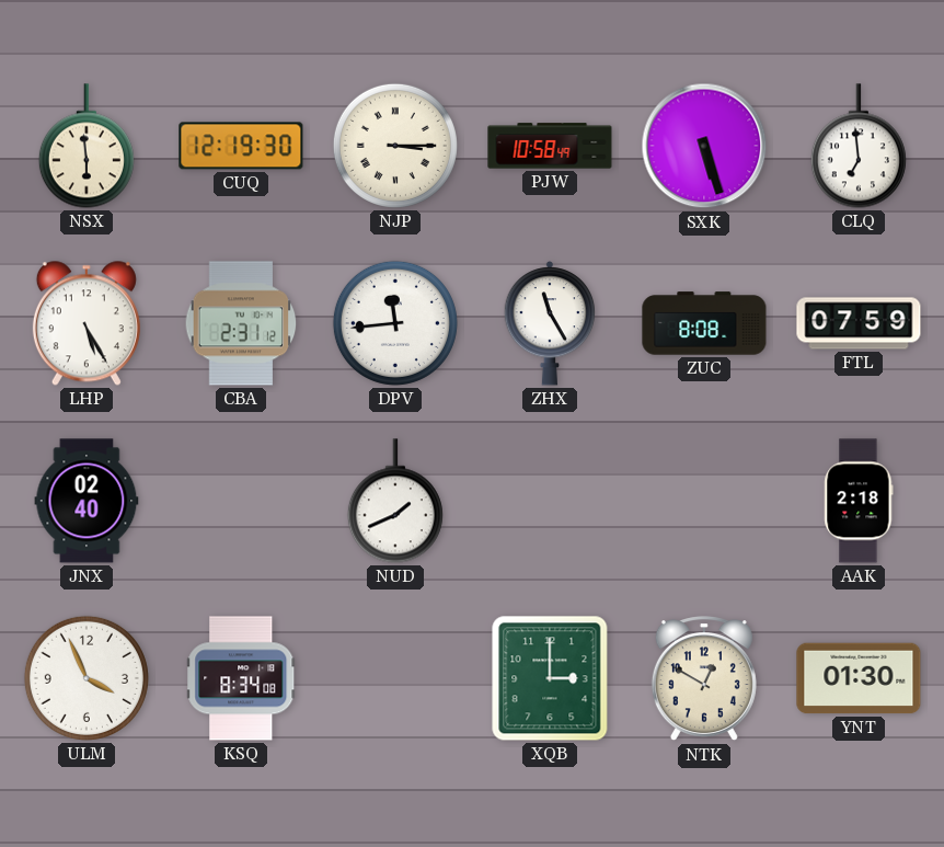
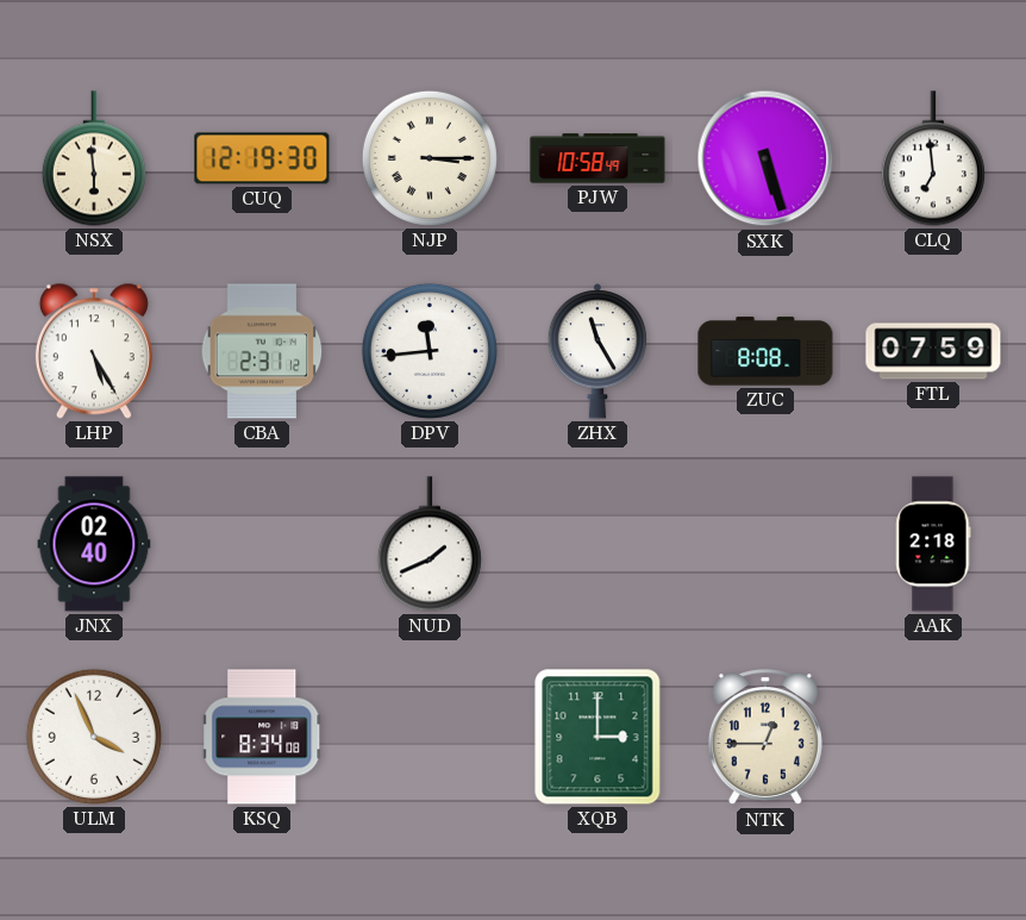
NTK: 12:50 -> 12:45 (765, 738)
YNT: 01:30 -> none (859, 678)
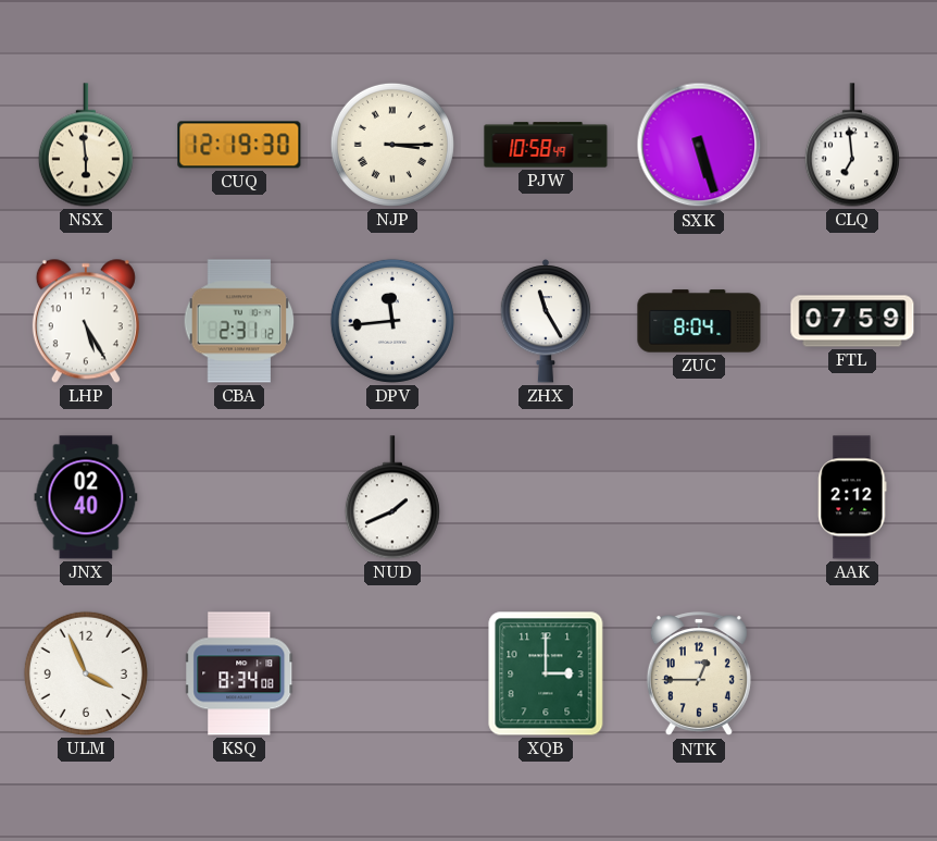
ZUC: 8:08 -> 8:04 (699, 321)
AAK: 2:18 -> 2:12 (852, 497)
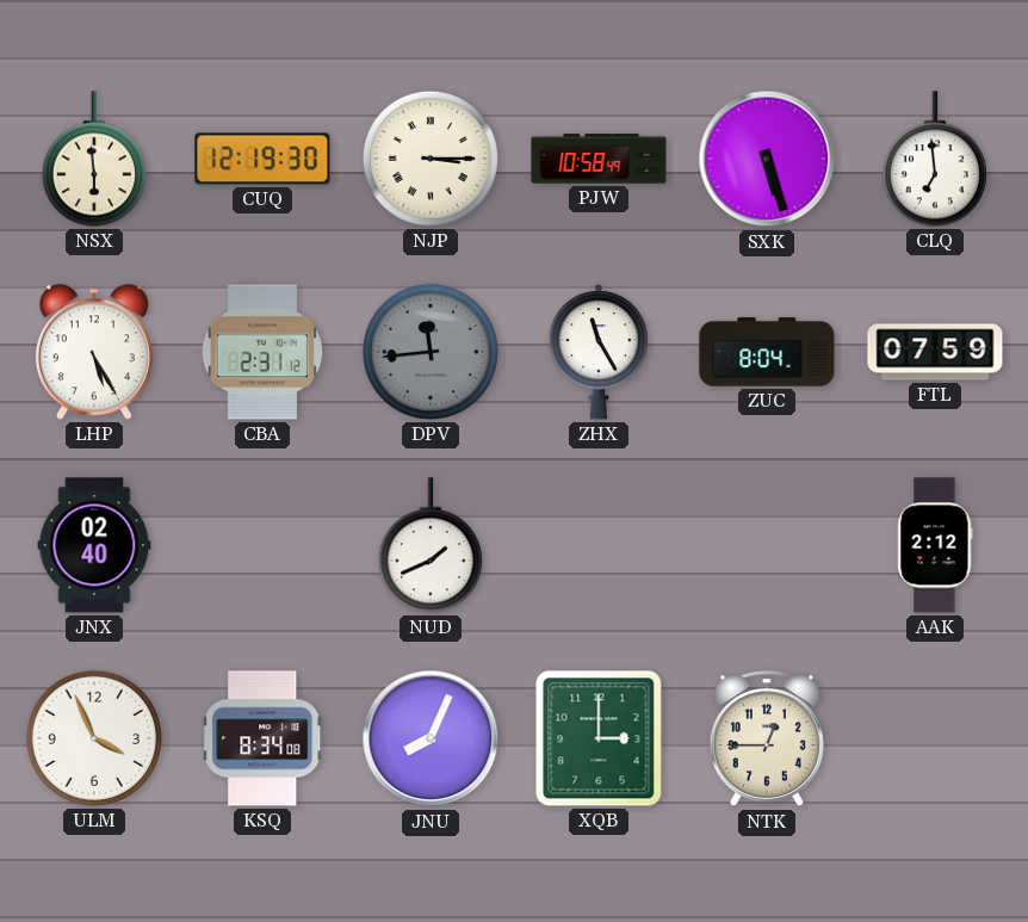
DPV dial: white -> grey (431, 352)
JNU: none -> 8:04 (431, 738)
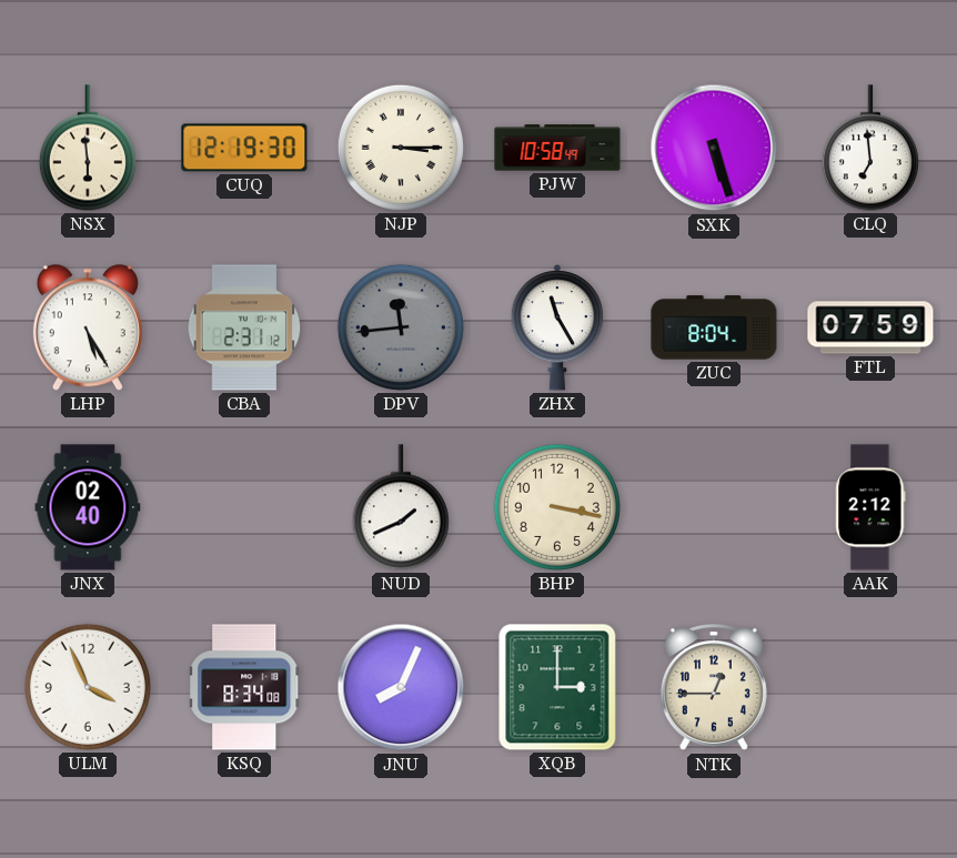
BHP: none -> 3:17 (557, 507)
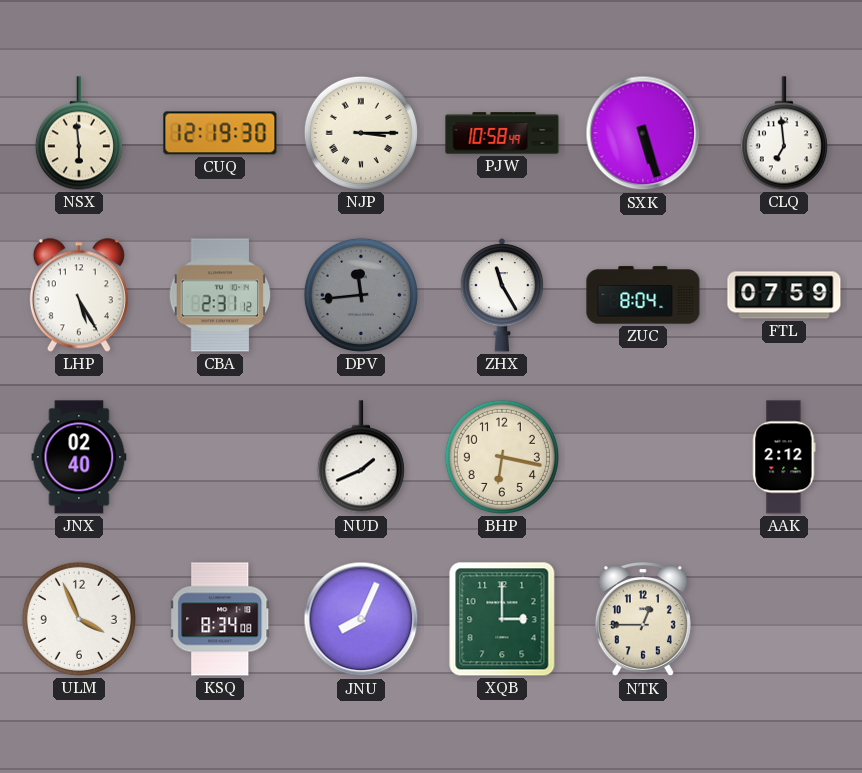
BHP: 3:17 -> 6:17 (502, 457)
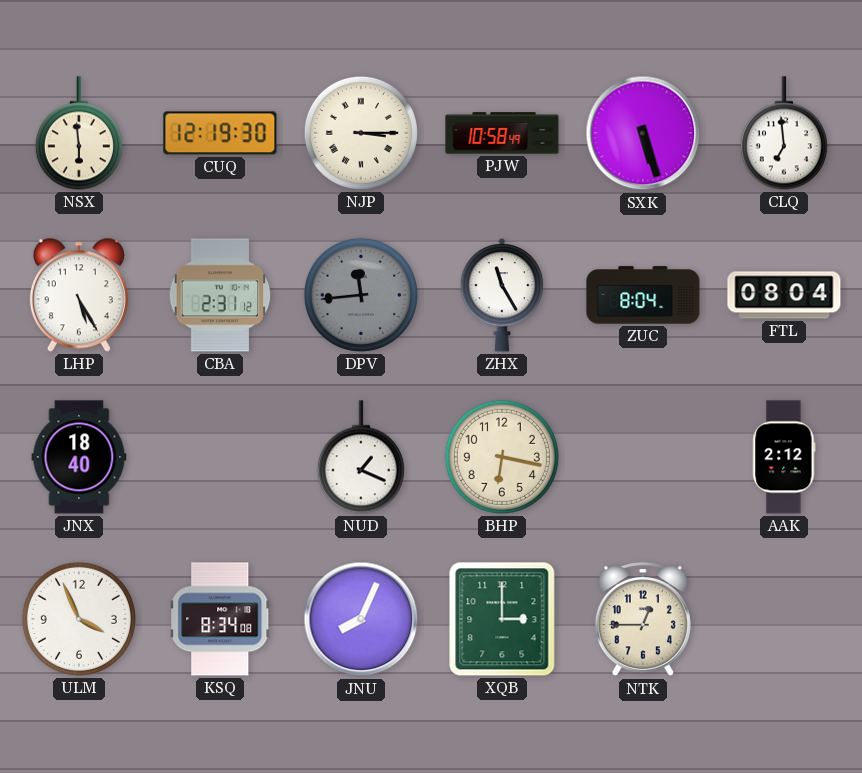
FTL: 07:59 -> 08:04 (784, 295)
JNX: 02:40 -> 18:40 (79, 457)
NUD: 1:41 -> 1:19 (361, 457)
